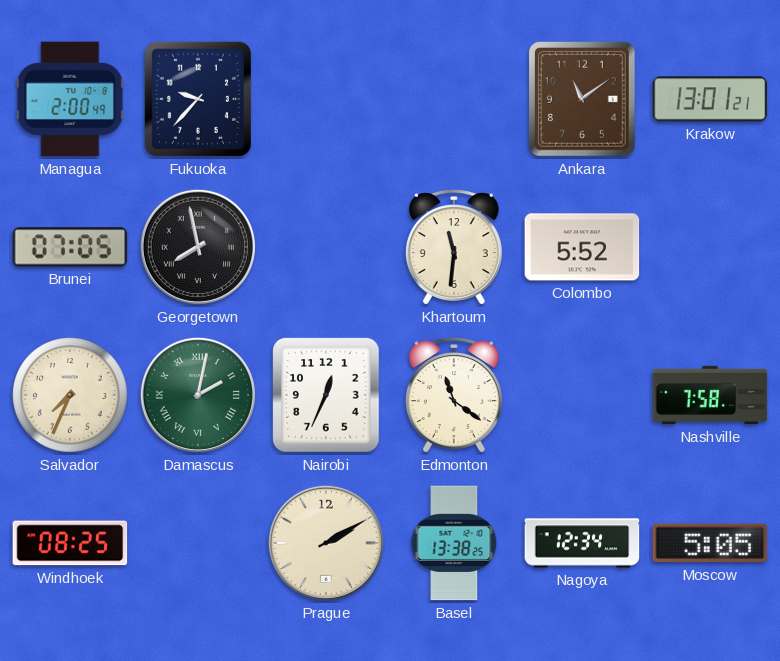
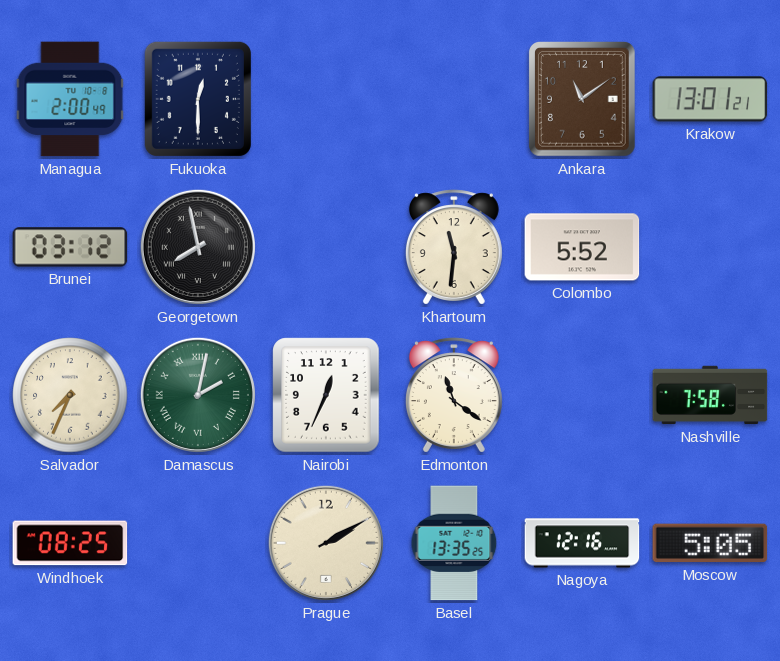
Fukuoka: 9:37 -> 12:30 (198, 99)
Brunei: 07:05 -> 03:12 (70, 247)
Basel: 13:38 -> 13:35 (454, 543)
Nagoya: 12:34 -> 12:16 (582, 543)
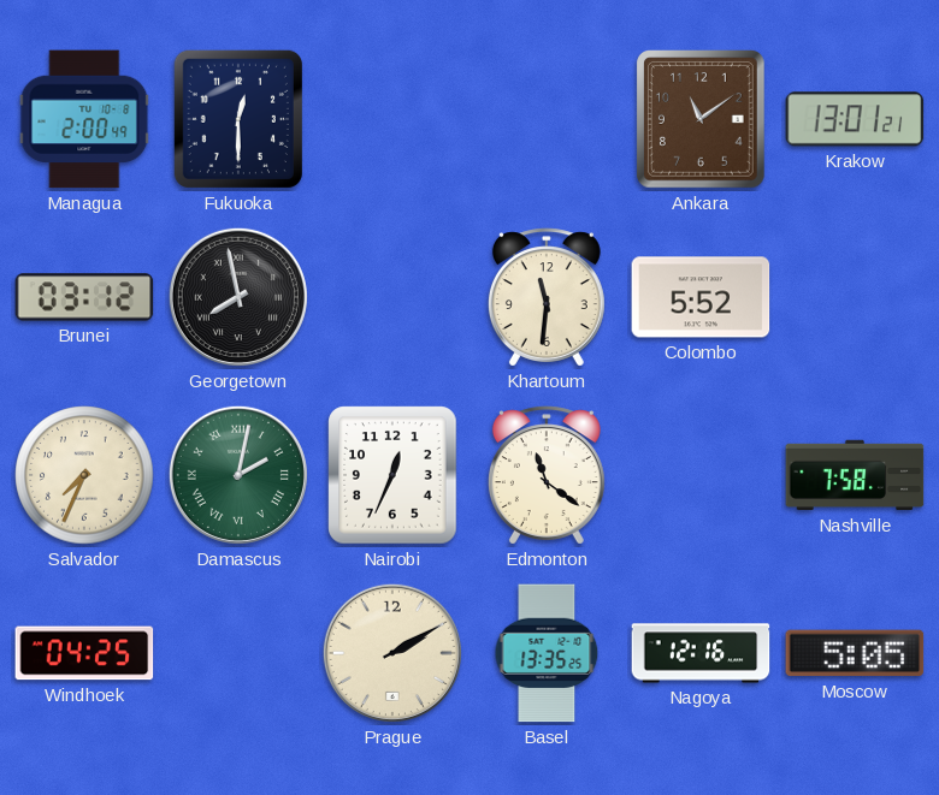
Windhoek: 08:25 -> 04:25 (84, 653)
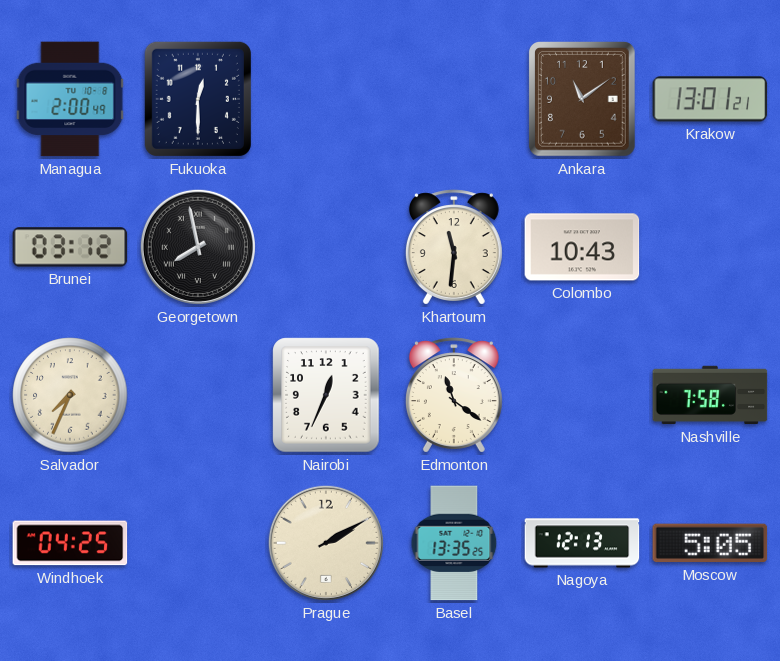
Colombo: 5:52 -> 10:43 (582, 247)
Damascus: 2:02 -> none (238, 475)
Nagoya: 12:16 -> 12:13 (582, 543)
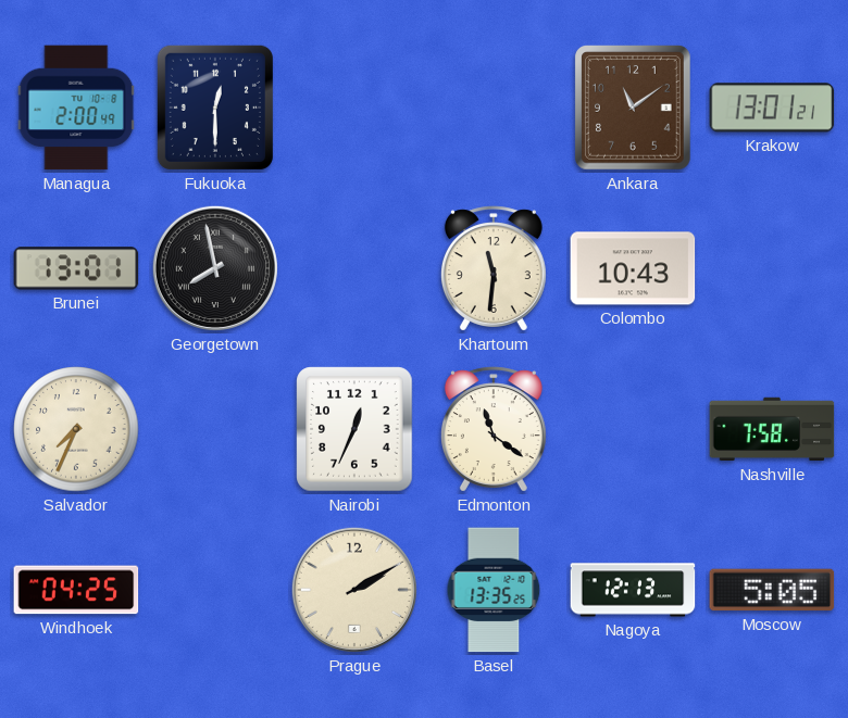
Brunei: 03:12 -> 13:01 (76, 268)
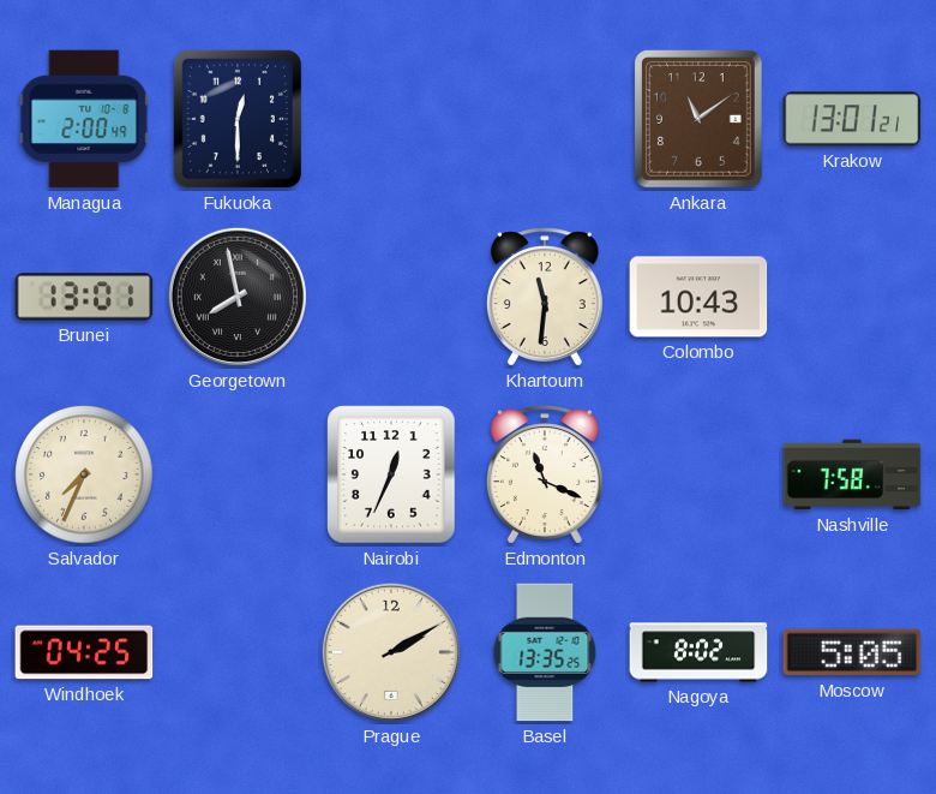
Edmonton: 11:21 -> 11:19 (545, 474)
Nagoya: 12:13 -> 8:02 (698, 652)
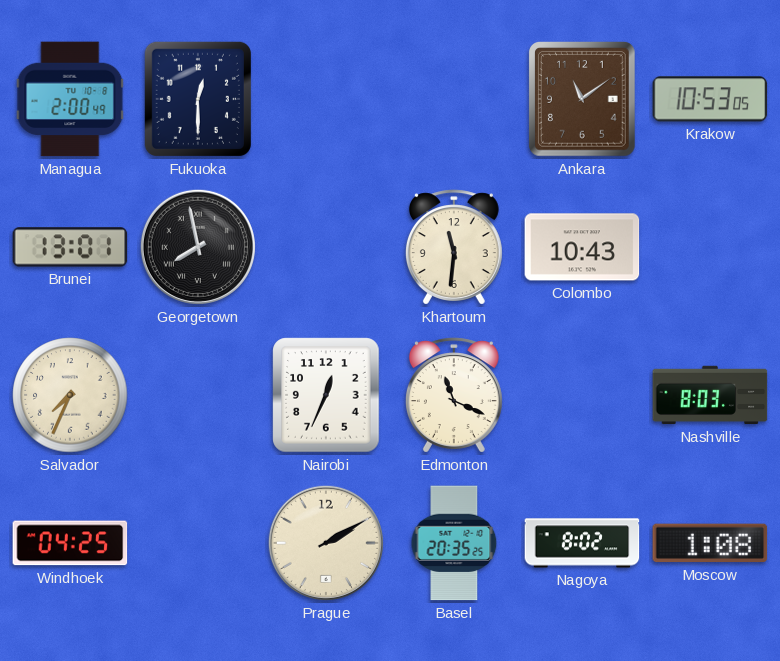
Krakow: 13:01 -> 10:53 (710, 99)
Nashville: 7:58 -> 8:03 (710, 395)
Basel: 13:35 -> 20:35 (454, 543)
Moscow: 5:05 -> 1:08 (710, 543)
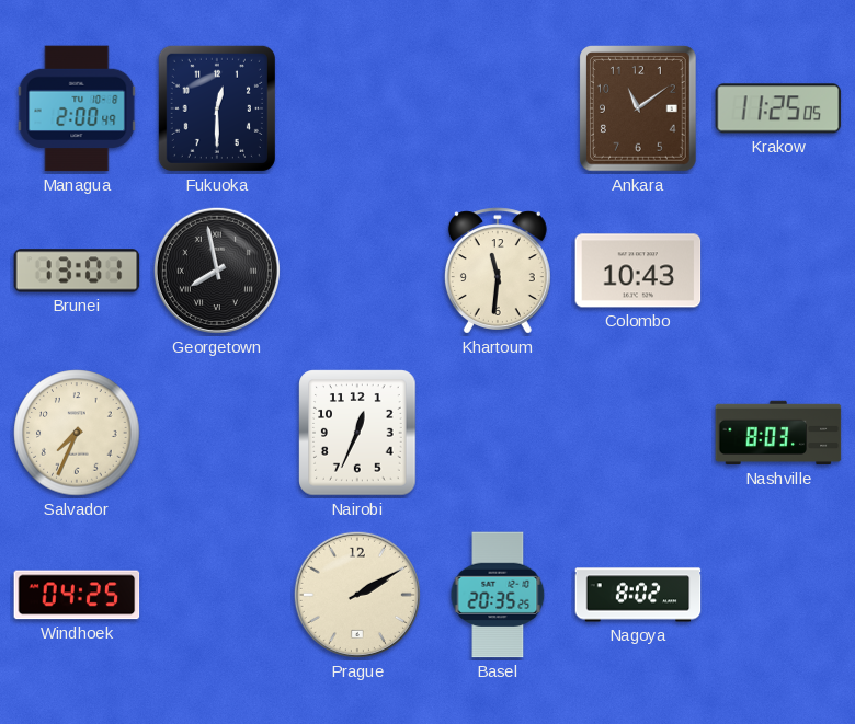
Krakow: 10:53 -> 11:25 (778, 108)
Edmonton: 11:19 -> none (454, 395)
Moscow: 1:08 -> none (710, 543)
